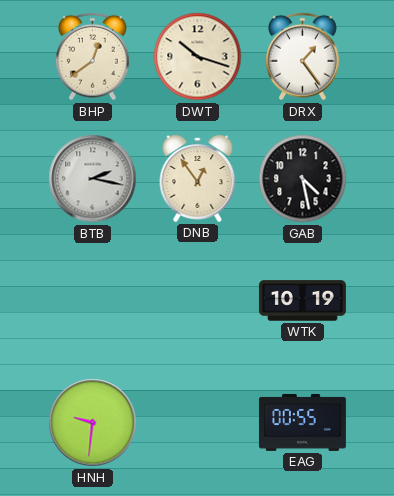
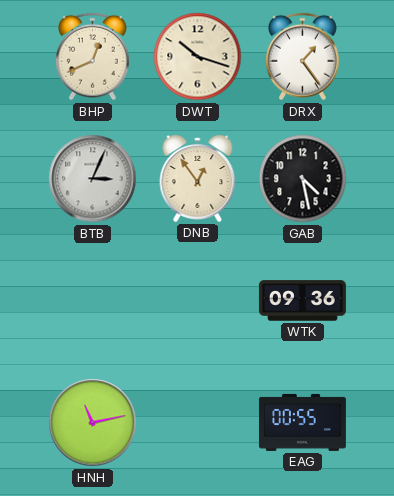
BHP: 12:39 -> 12:41 (93, 57)
BTB: 2:17 -> 3:04 (93, 179)
WTK: 10:19 -> 09:36 (302, 301)
HNH: 9:31 -> 11:13 (93, 423)
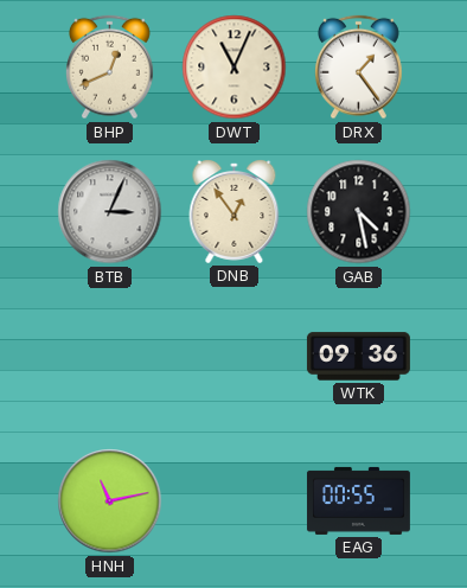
DWT: 10:18 -> 11:04 (235, 68)
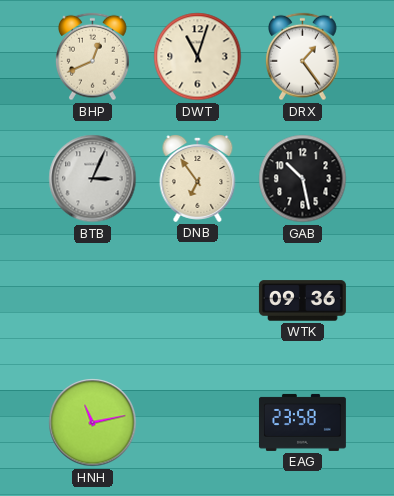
DWT: 11:04 -> 11:03 (198, 57)
DNB: 12:54 -> 6:54 (198, 179)
GAB: 4:28 -> 10:28 (303, 179)
EAG: 00:55 -> 23:58 (302, 422)
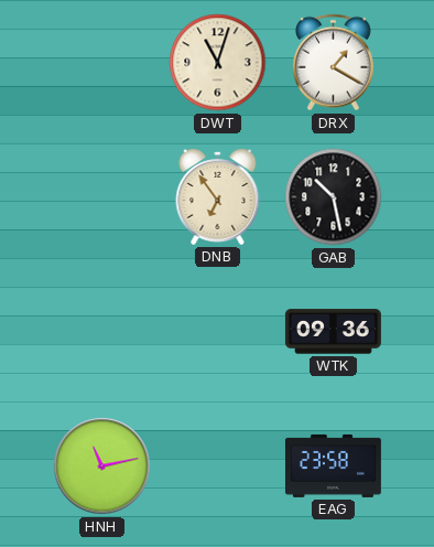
BHP: 12:41 -> none (93, 57)
DRX: 1:24 -> 1:20 (334, 63)
BTB: 3:04 -> none (93, 179)
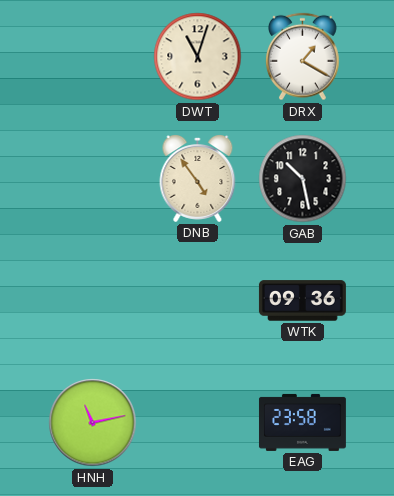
DNB: 6:54 -> 4:54 (198, 179)
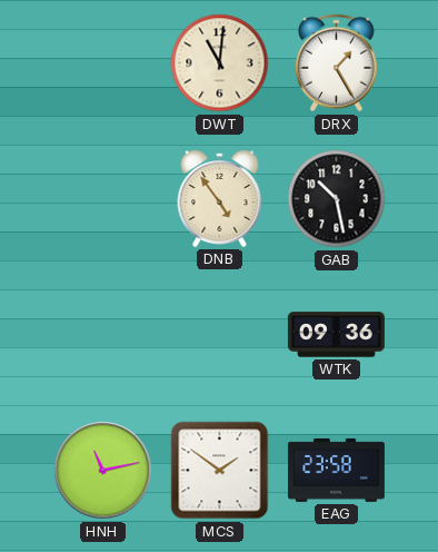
DWT: 11:03 -> 11:01 (220, 63)
DRX: 1:20 -> 1:25 (337, 63)
MCS: none -> 1:51 (220, 471)
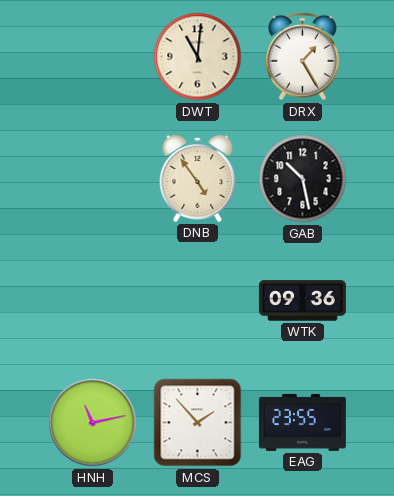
MCS: 1:51 -> 1:53 (198, 423)
EAG: 23:58 -> 23:55 (302, 422)
